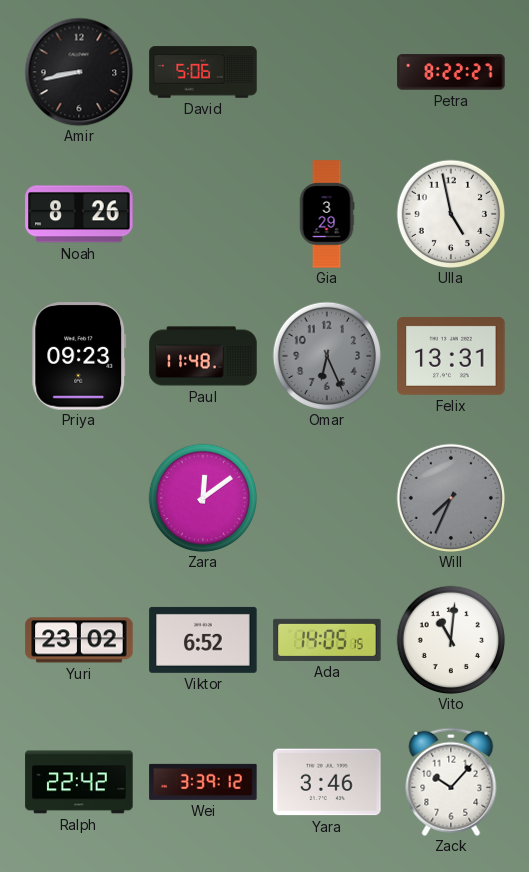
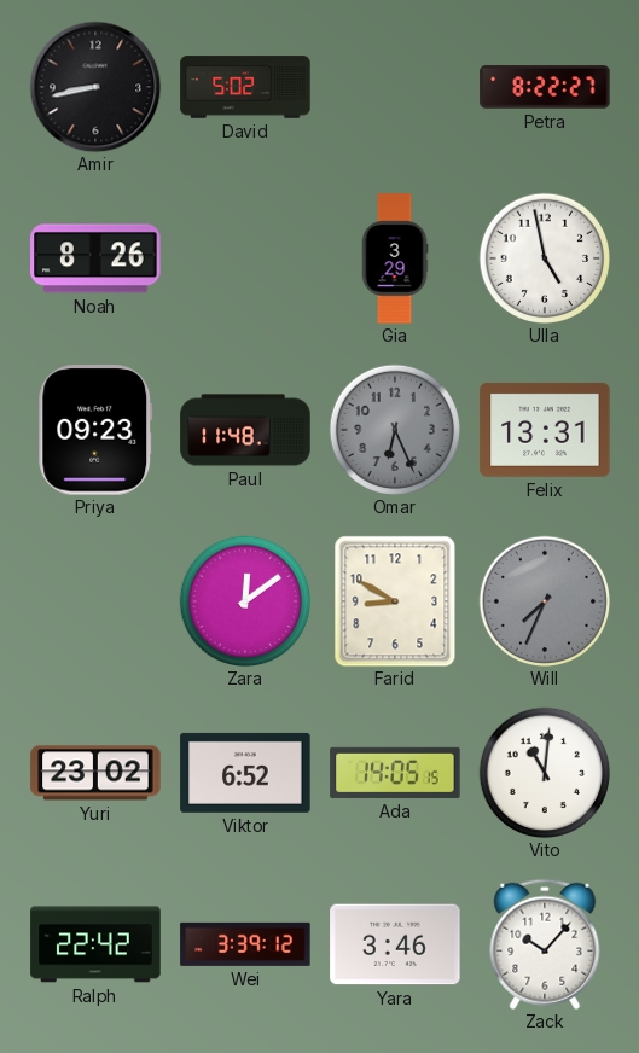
David: 5:06 -> 5:02 (245, 87)
Farid: none -> 8:50 (395, 601)
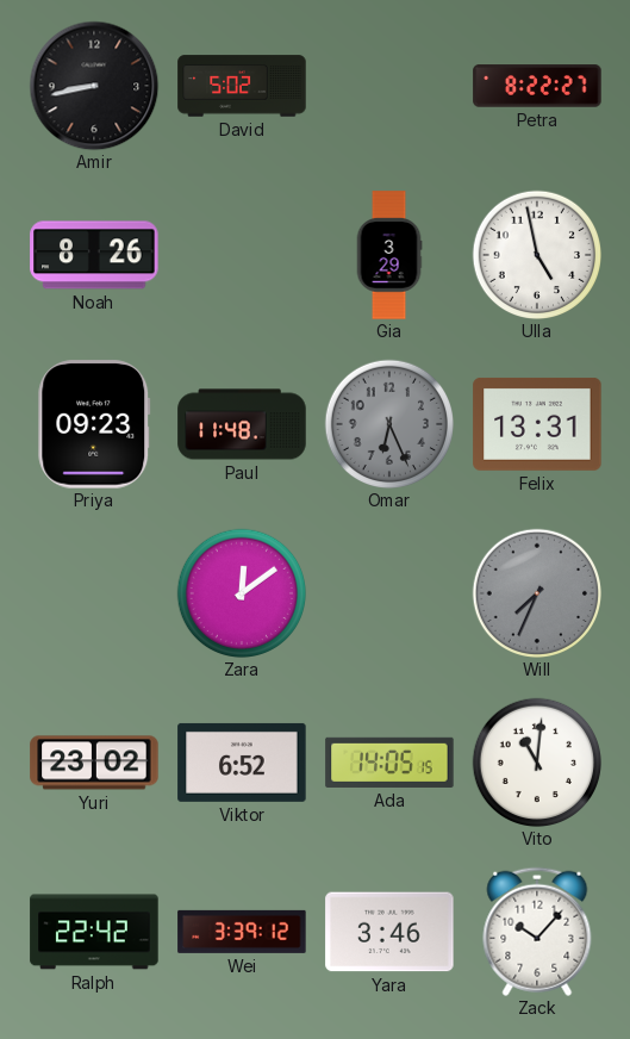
Farid: 8:50 -> none (395, 601)
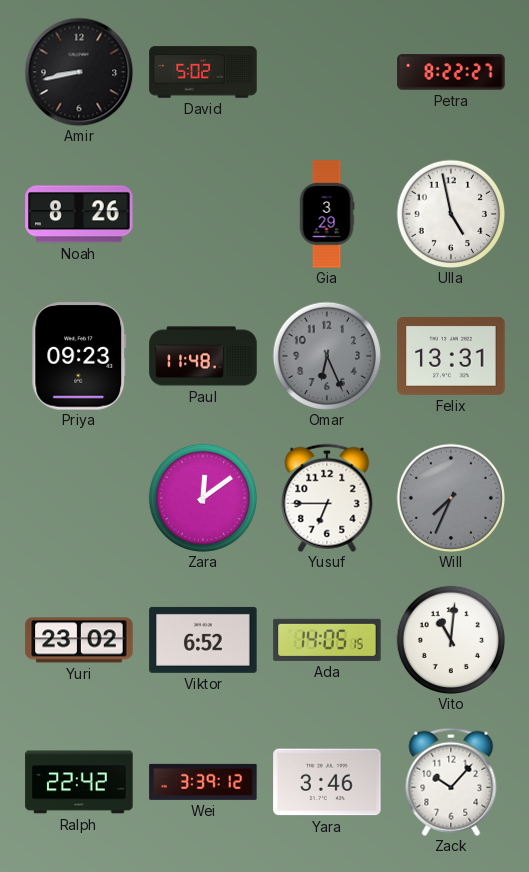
Yusuf: none -> 6:45 (327, 498)
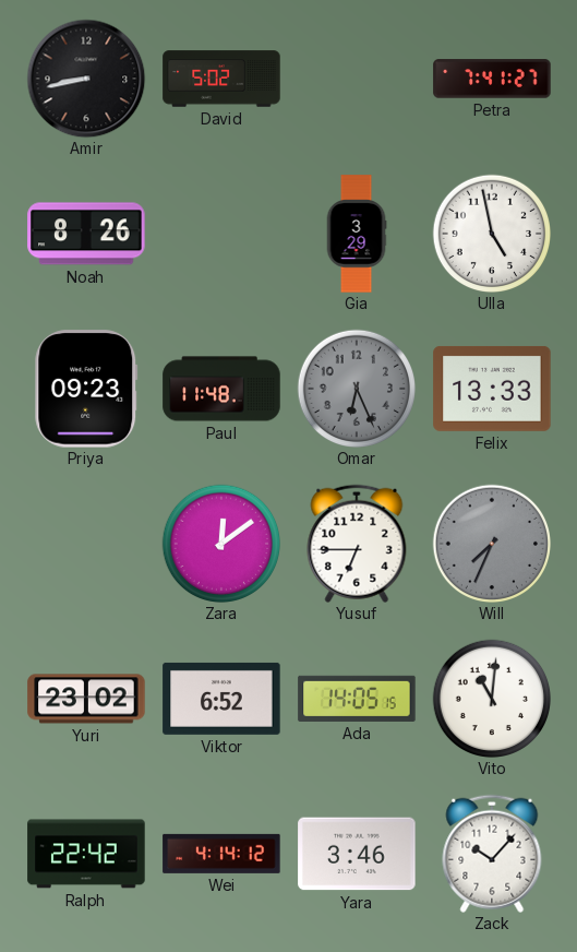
Petra: 8:22 -> 7:41 (492, 79)
Felix: 13:31 -> 13:33 (492, 389)
Wei: 3:39 -> 4:14 (221, 854)
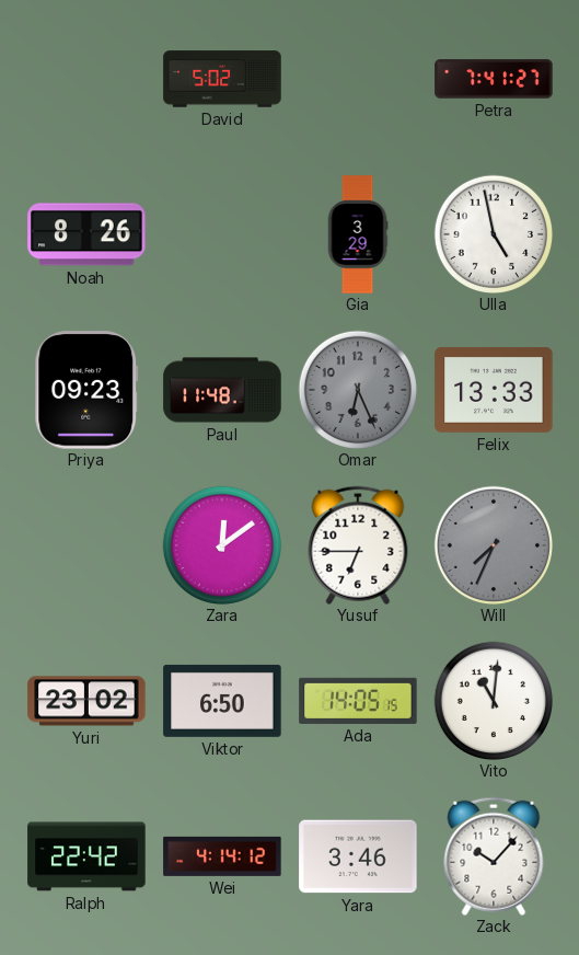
Amir: 8:43 -> none (86, 79)
Viktor: 6:52 -> 6:50 (222, 701)
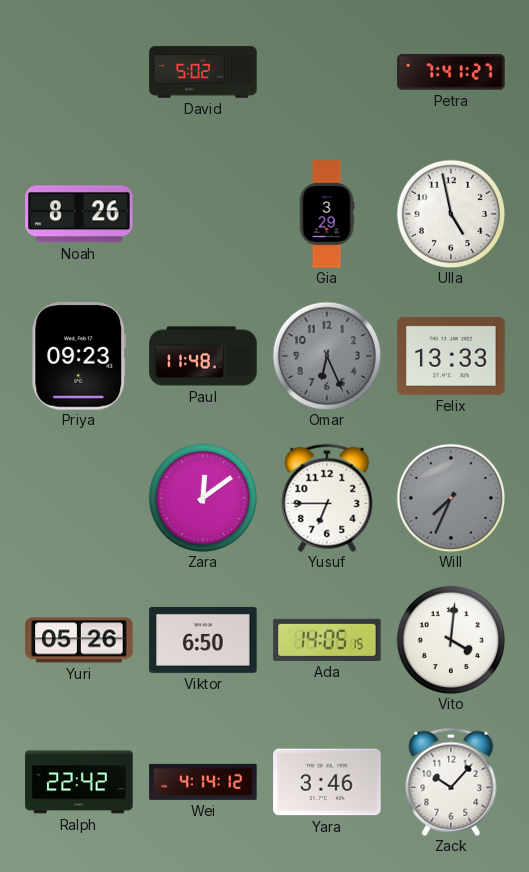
Yuri: 23:02 -> 05:26 (79, 640)
Vito: 11:01 -> 4:01 (450, 639)
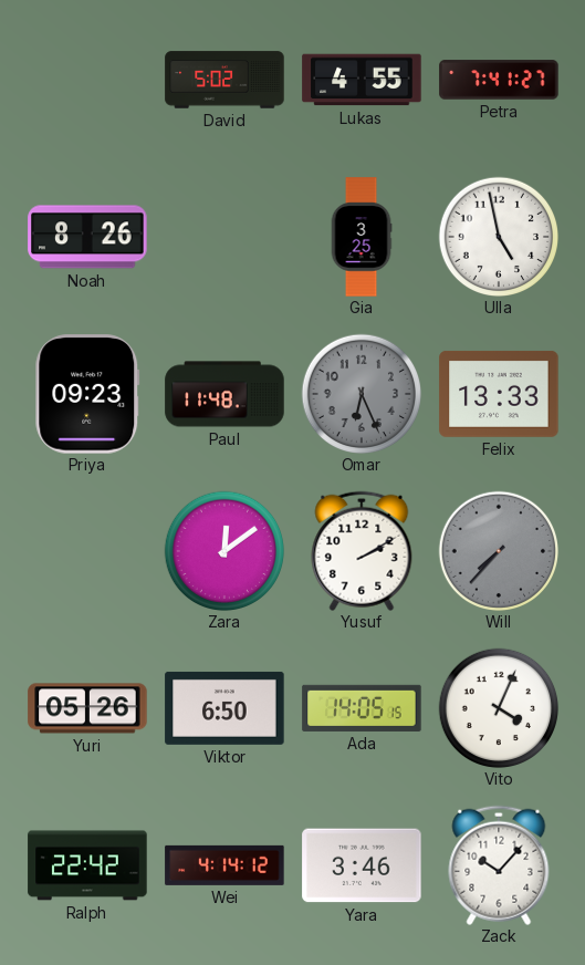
Lukas: none -> 4:55 (362, 80)
Gia: 3:29 -> 3:25 (362, 237)
Yusuf: 6:45 -> 2:10 (362, 551)
Will: 7:34 -> 7:37 (498, 550)
Vito: 4:01 -> 4:04 (498, 707)
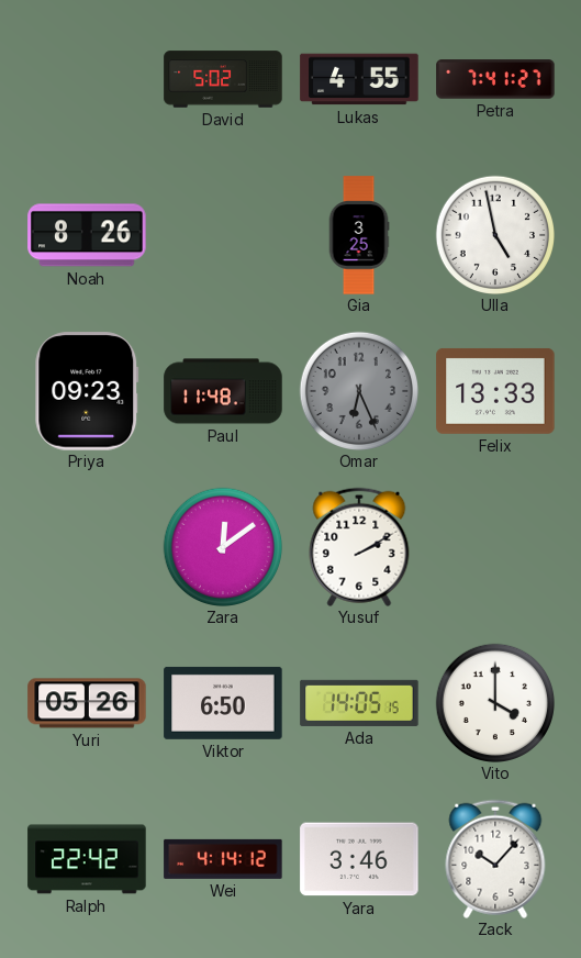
Will: 7:37 -> none (498, 550)
Vito: 4:04 -> 4:00 (494, 702)
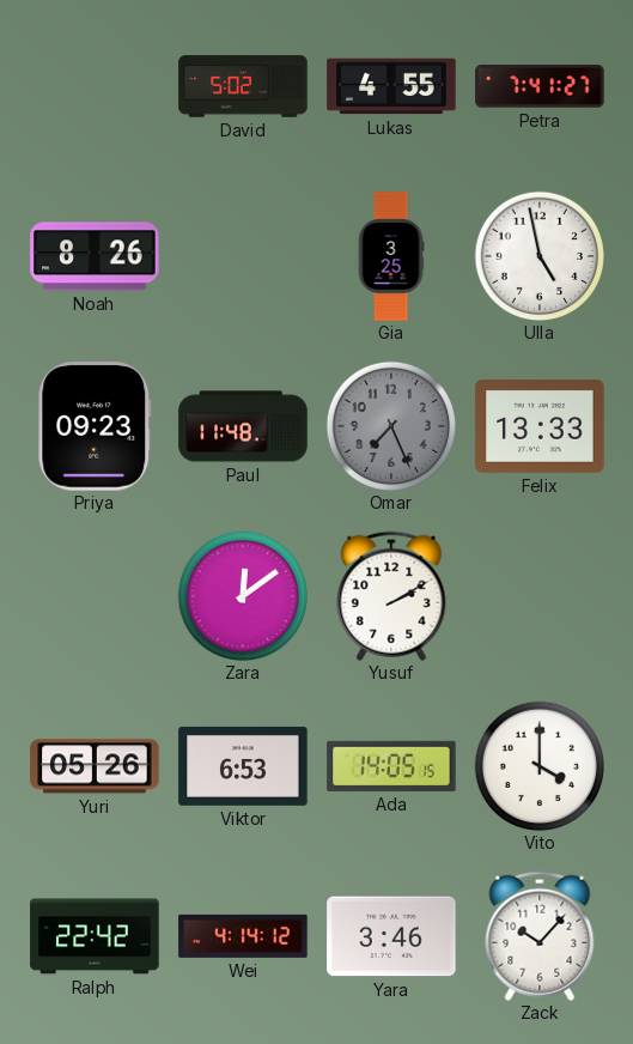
Omar: 6:26 -> 7:26 (390, 425)
Viktor: 6:50 -> 6:53 (243, 766)
